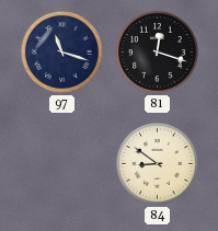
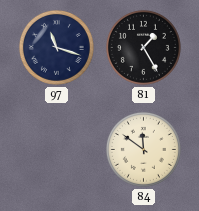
81: 12:18 -> 1:25 (143, 47)
84: 8:51 -> 11:51 (143, 149)
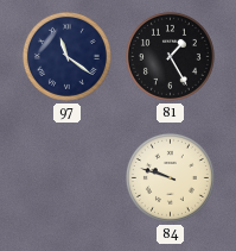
97: 11:18 -> 11:21 (66, 56)
84: 11:51 -> 9:48 (170, 177)
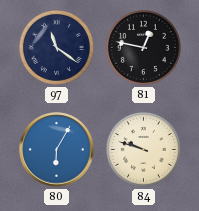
81: 1:25 -> 12:47 (143, 47)
80: none -> 6:05 (57, 150)
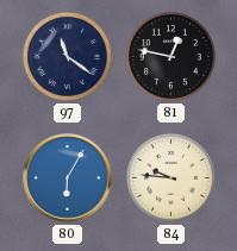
84: 9:48 -> 9:46 (170, 177)
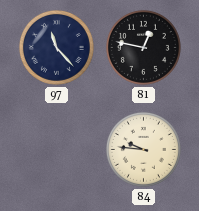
97: 11:21 -> 11:23 (56, 47)
80: 6:05 -> none (68, 178)
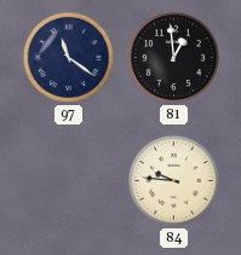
97: 11:23 -> 11:21 (68, 57)
81: 12:47 -> 12:59 (173, 57)
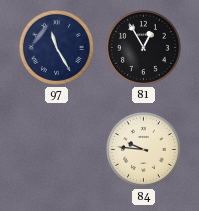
97: 11:21 -> 11:25 (56, 47)
81: 12:59 -> 12:55 (143, 47)
